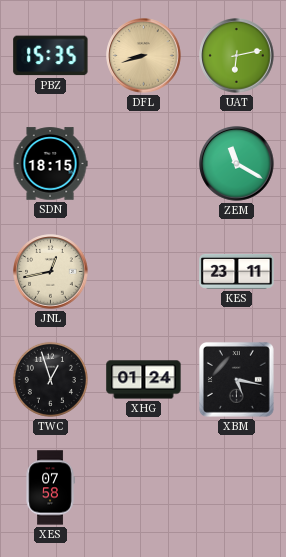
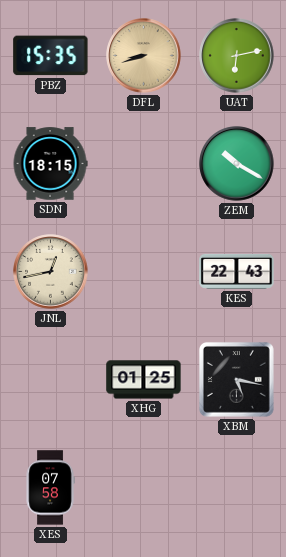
ZEM: 11:20 -> 10:20 (237, 164)
KES: 23:11 -> 22:43 (237, 271)
TWC: 12:57 -> none (50, 379)
XHG: 01:24 -> 01:25 (144, 380)
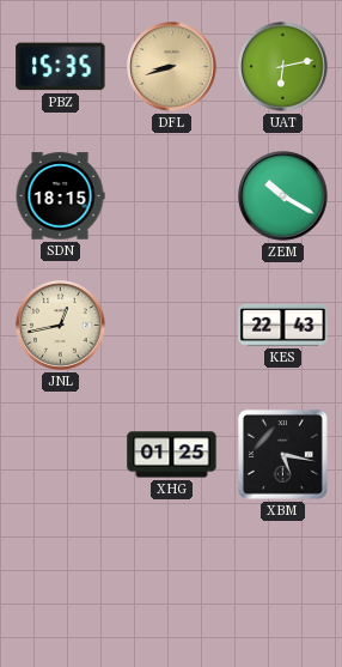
XES: 07:58 -> none (50, 488)
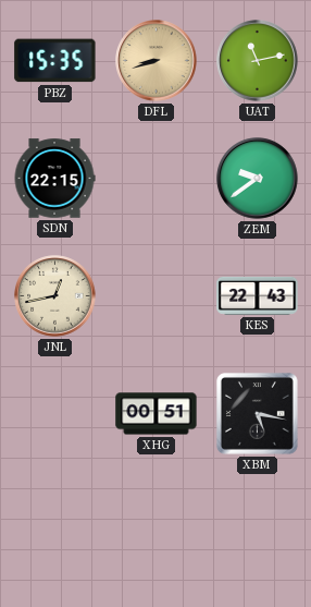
UAT: 6:13 -> 11:13 (258, 61)
SDN: 18:15 -> 22:15 (54, 179)
ZEM: 10:20 -> 9:39 (258, 179)
XHG: 01:25 -> 00:51 (157, 414)
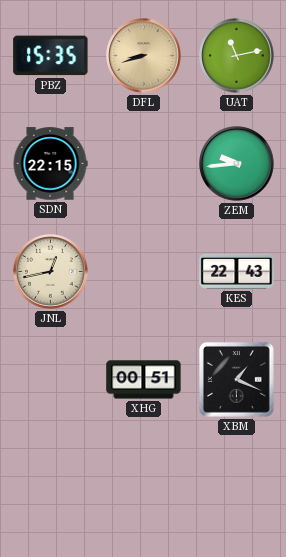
ZEM: 9:39 -> 9:44 (237, 164)
XBM: 5:17 -> 1:19 (236, 379)
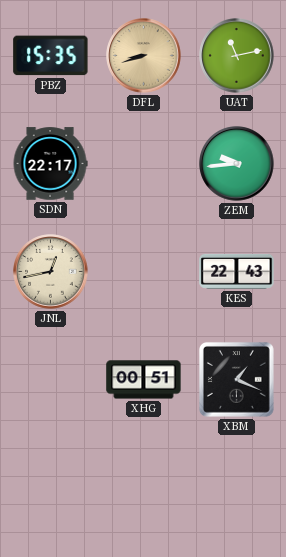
SDN: 22:15 -> 22:17 (50, 164)
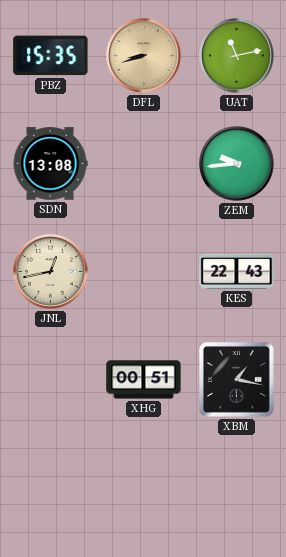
SDN: 22:17 -> 13:08 (50, 164)
XBM: 1:19 -> 1:17 (236, 379)
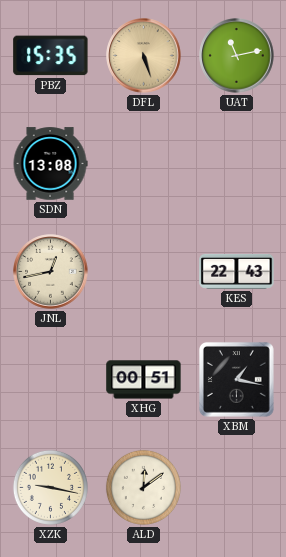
DFL: 8:42 -> 5:27 (144, 56)
ZEM: 9:44 -> none (237, 164)
XZK: none -> 9:17 (50, 487)
ALD: none -> 12:09 (143, 487)
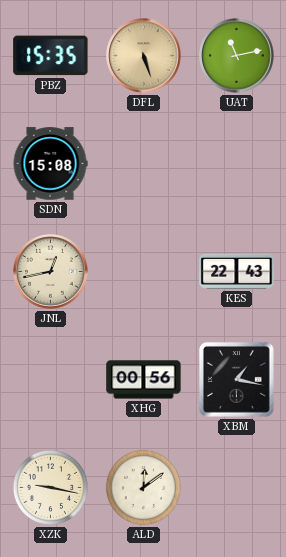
SDN: 13:08 -> 15:08 (50, 164)
XHG: 00:51 -> 00:56 (144, 380)
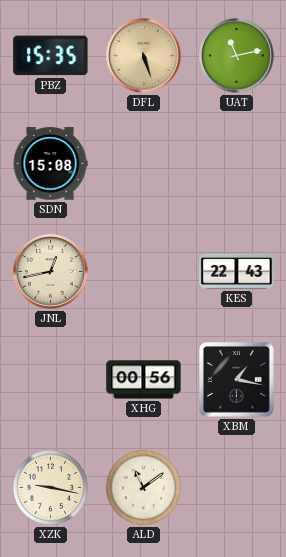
ALD: 12:09 -> 11:09 (143, 487)
